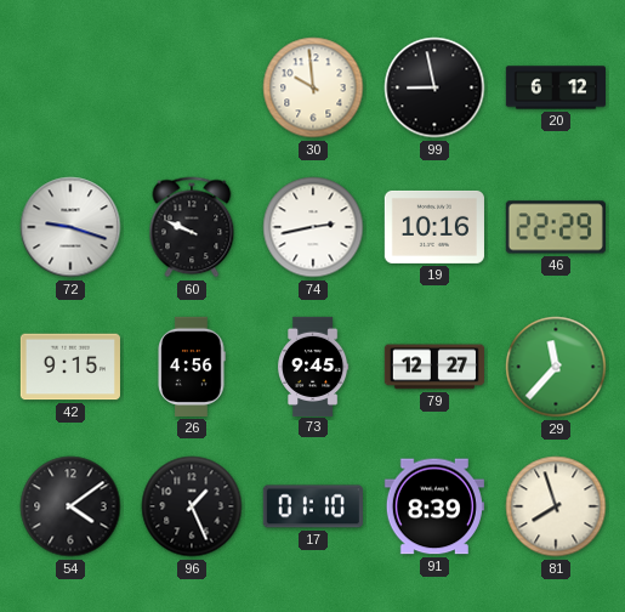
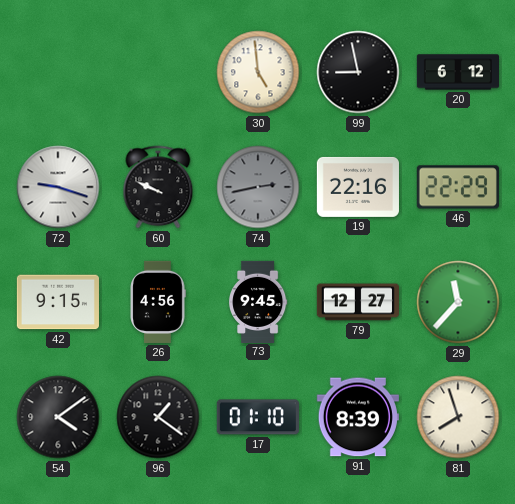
30: 9:59 -> 4:59 (258, 72)
74 dial: white -> grey (258, 187)
19: 10:16 -> 22:16 (358, 187)
96: 1:26 -> 1:21 (158, 417)
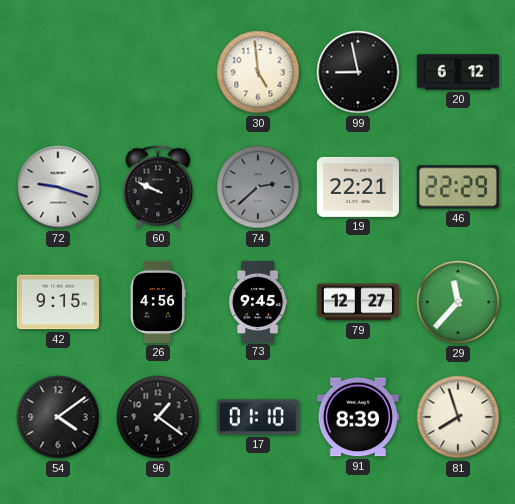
74: 2:43 -> 2:38 (258, 187)
19: 22:16 -> 22:21 (358, 187)
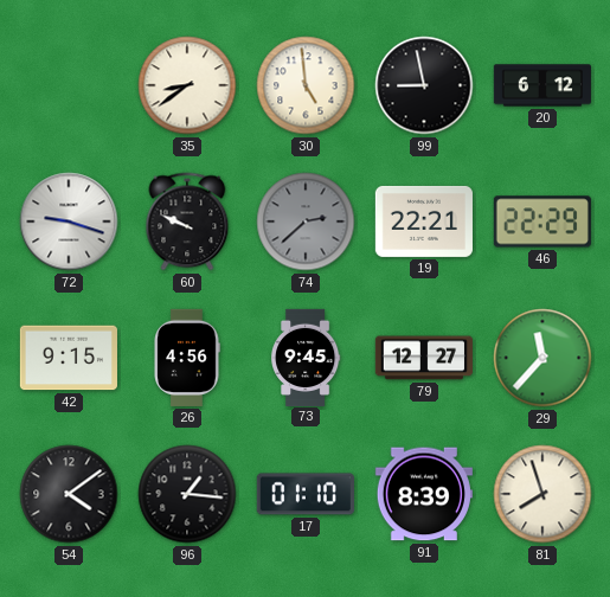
35: none -> 8:39 (187, 85)
96: 1:21 -> 1:16 (187, 494)
